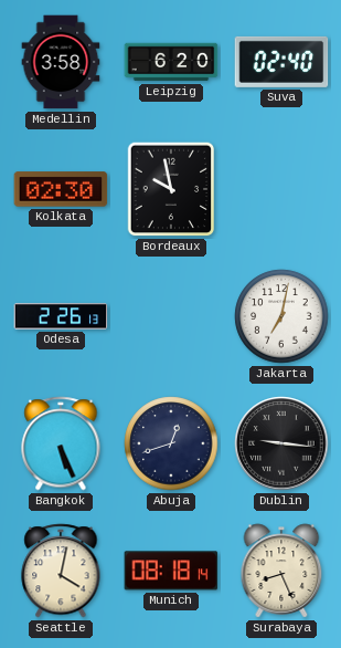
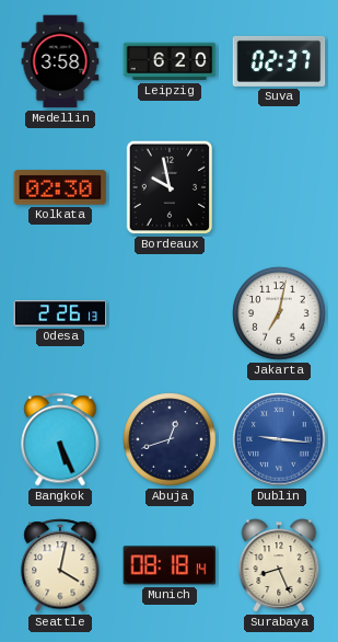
Suva: 02:40 -> 02:37 (279, 61)
Dublin dial: black -> blue (279, 439)
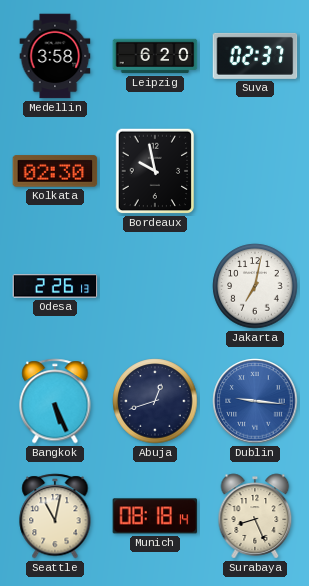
Seattle: 4:02 -> 11:02 (55, 516)
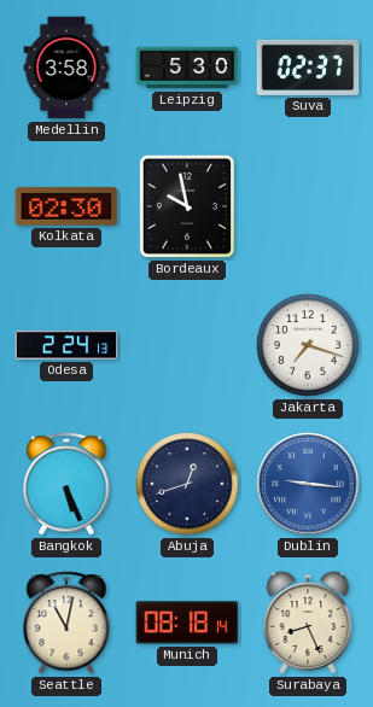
Leipzig: 6:20 -> 5:30 (187, 68)
Odesa: 2:26 -> 2:24 (66, 345)
Jakarta: 7:02 -> 7:18 (308, 345)
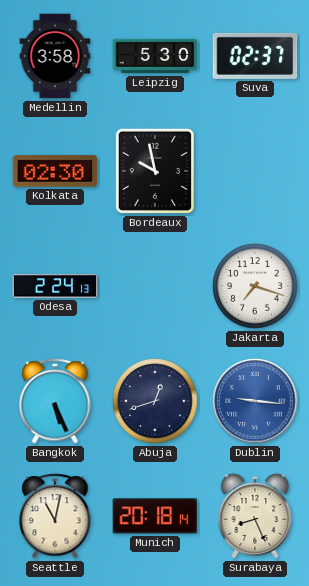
Munich: 08:18 -> 20:18 (155, 516)
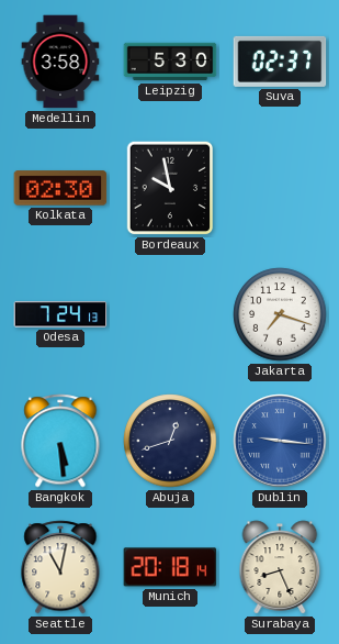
Odesa: 2:24 -> 7:24 (60, 314)
Bangkok: 5:26 -> 5:29 (60, 441)
